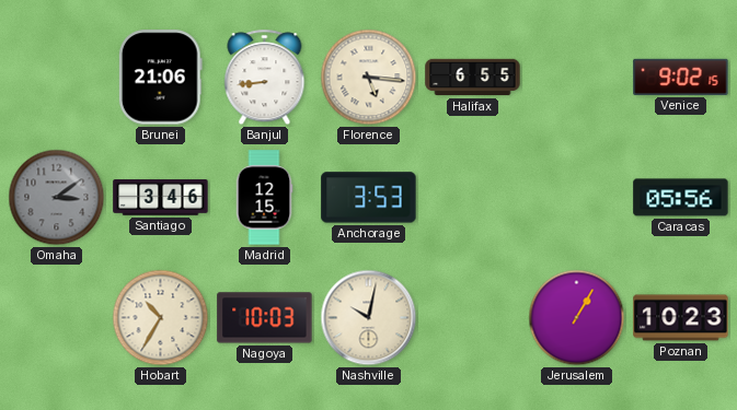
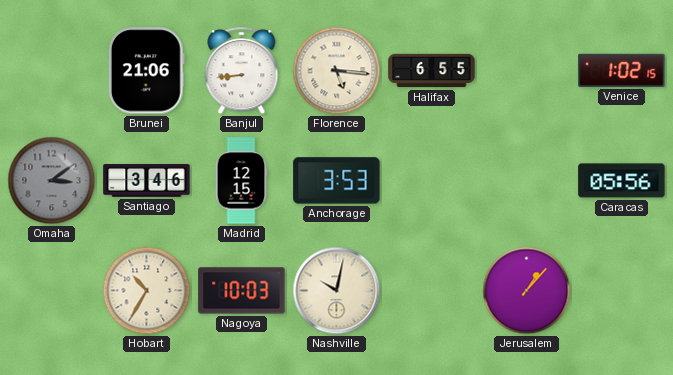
Venice: 9:02 -> 1:02 (622, 70)
Jerusalem: 1:05 -> 1:07 (527, 291)
Poznan: 10:23 -> none (681, 318)
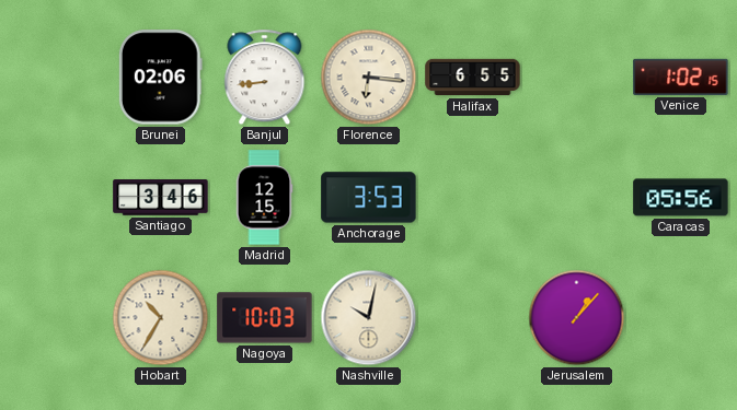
Brunei: 21:06 -> 02:06 (160, 78)
Florence: 5:16 -> 6:16 (369, 78)
Omaha: 3:09 -> none (52, 181)
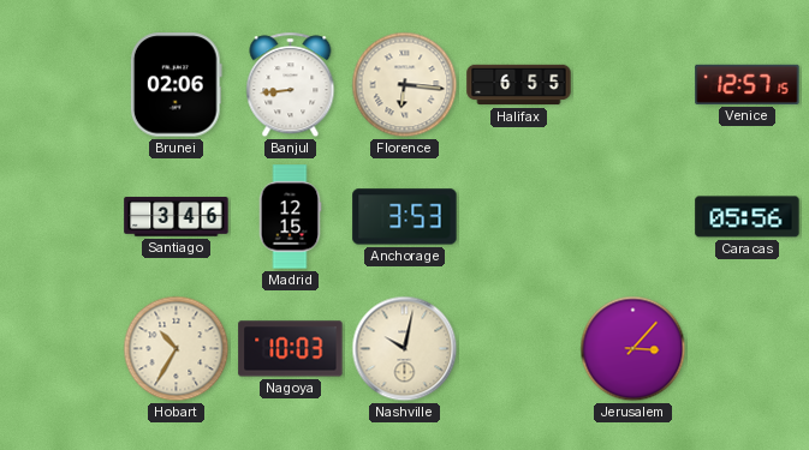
Venice: 1:02 -> 12:57 (748, 84)
Jerusalem: 1:07 -> 3:07 (633, 349)
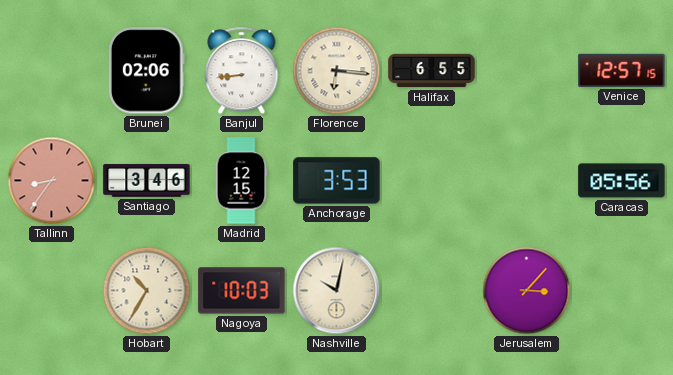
Tallinn: none -> 8:36 (52, 181)
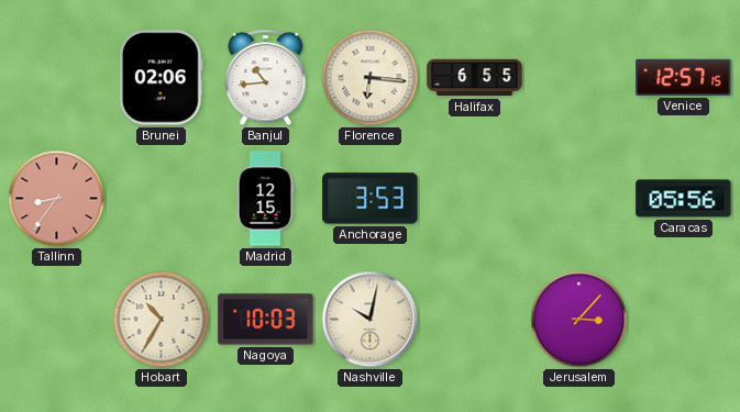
Banjul: 8:44 -> 10:44 (266, 78)
Santiago: 3:46 -> none (147, 181)
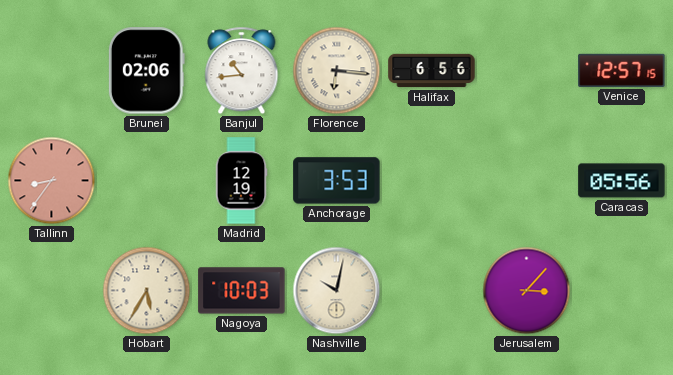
Halifax: 6:55 -> 6:56 (432, 71)
Madrid: 12:15 -> 12:19 (241, 181)
Hobart: 10:35 -> 5:35 (147, 291)
